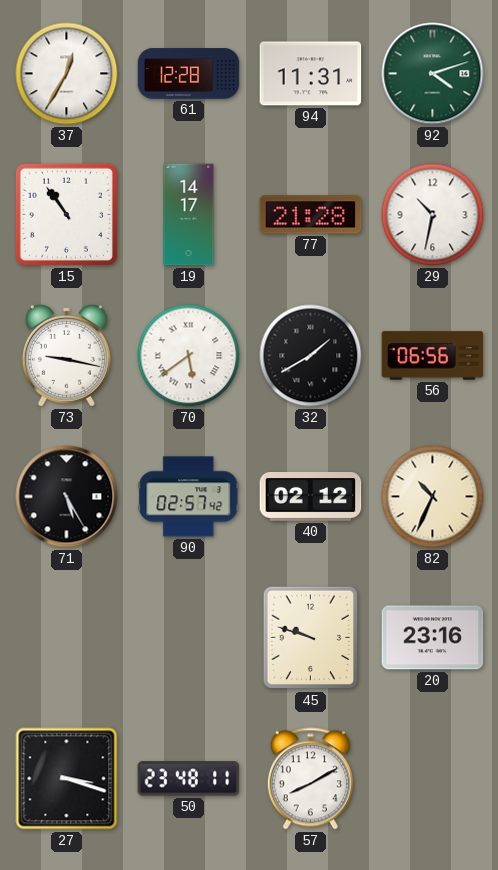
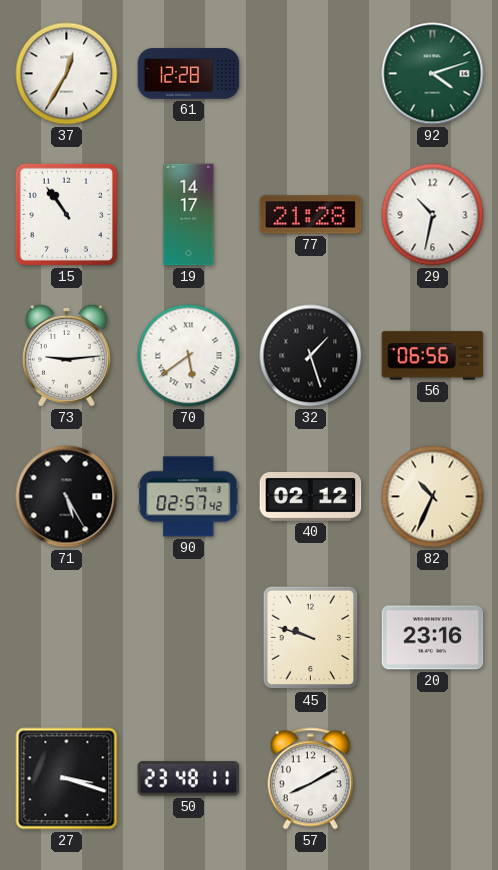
94: 11:31 -> none (311, 74)
73: 9:17 -> 9:14 (66, 355)
32: 1:40 -> 1:27 (311, 356)
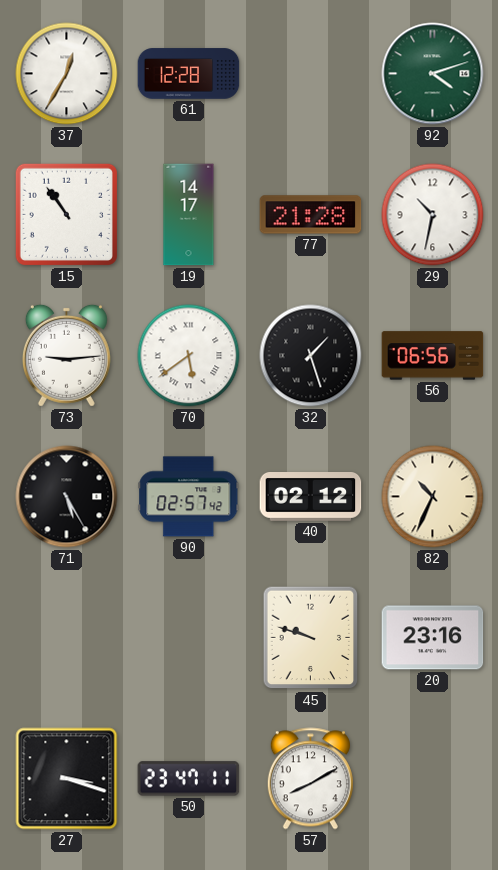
50: 23:48 -> 23:47 (189, 779)
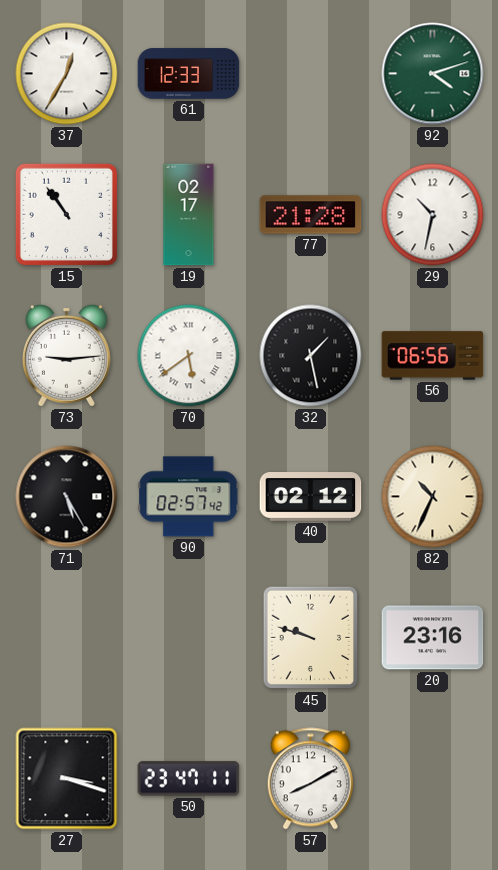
61: 12:28 -> 12:33 (189, 74)
19: 14:17 -> 02:17 (189, 215)
32: 1:27 -> 1:28 (311, 356)
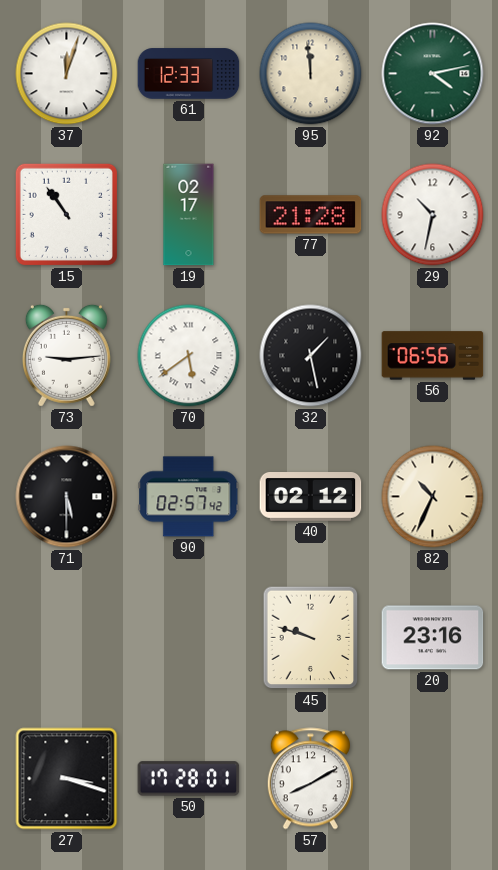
37: 12:35 -> 12:03 (67, 74)
95: none -> 11:59 (311, 74)
92: 4:12 -> 4:13 (433, 74)
71: 5:25 -> 5:30 (67, 497)
50: 23:47 -> 17:28 (189, 779)
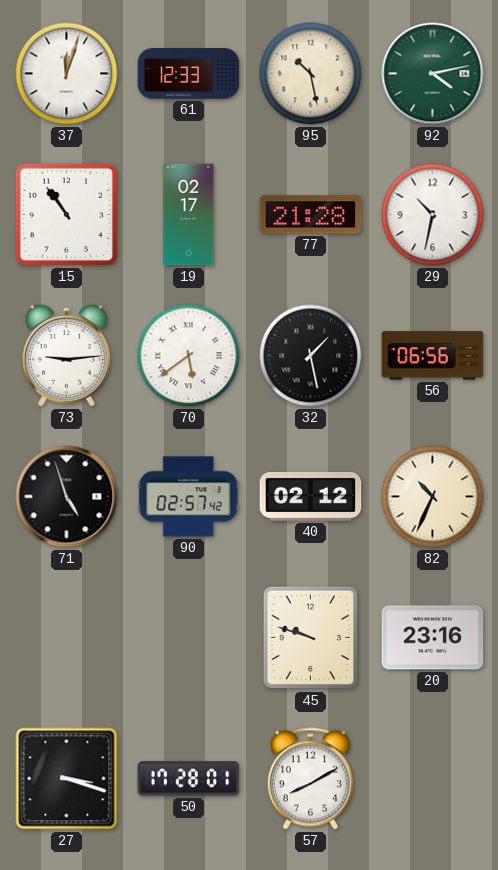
95: 11:59 -> 10:28 (311, 74)
71: 5:30 -> 4:57 (67, 497)
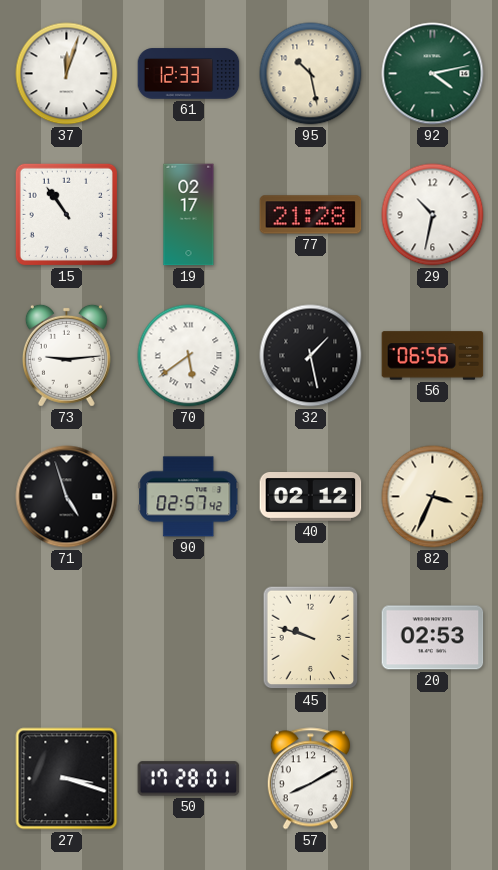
82: 10:34 -> 3:34 (433, 497)
20: 23:16 -> 02:53 (433, 638)
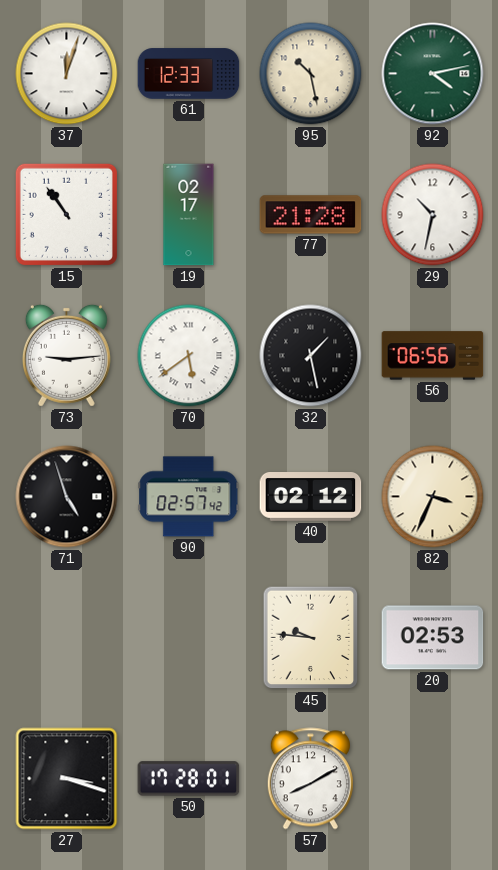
45: 9:48 -> 9:46 (311, 638)
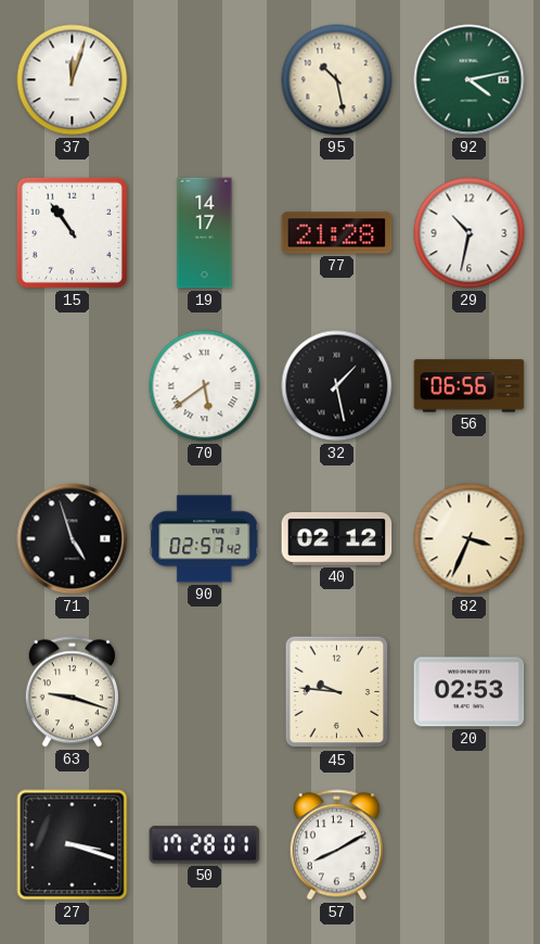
61: 12:33 -> none (189, 74)
19: 02:17 -> 14:17 (205, 233)
73: 9:14 -> none (66, 355)
63: none -> 9:18 (72, 692)
